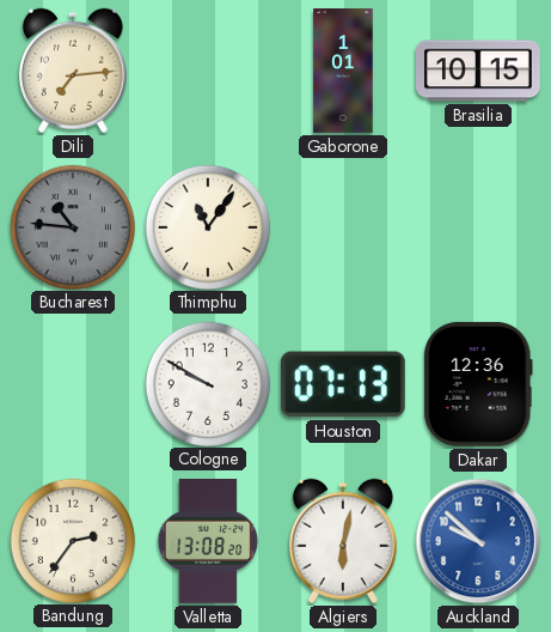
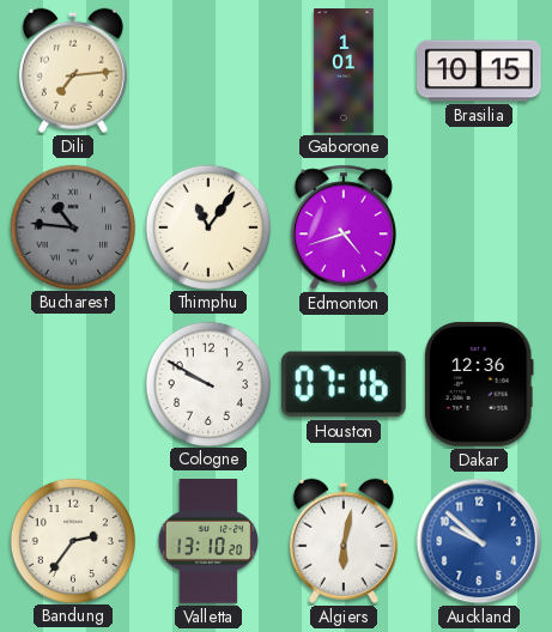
Edmonton: none -> 4:42 (344, 227)
Houston: 07:13 -> 07:16 (344, 384)
Valletta: 13:08 -> 13:10 (208, 542)
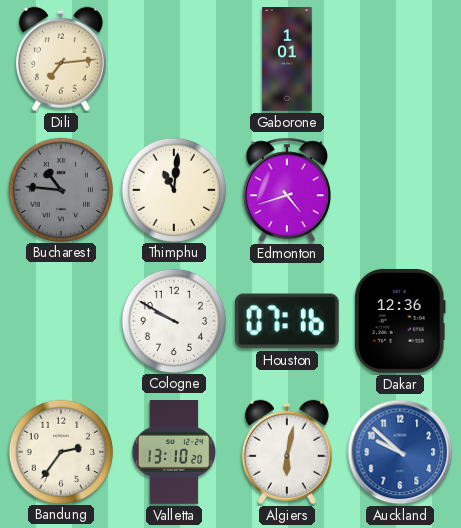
Brasilia: 10:15 -> none (480, 71)
Thimphu: 11:06 -> 11:01 (173, 189)
